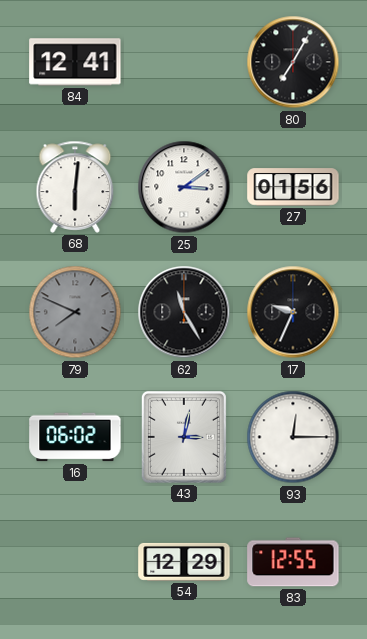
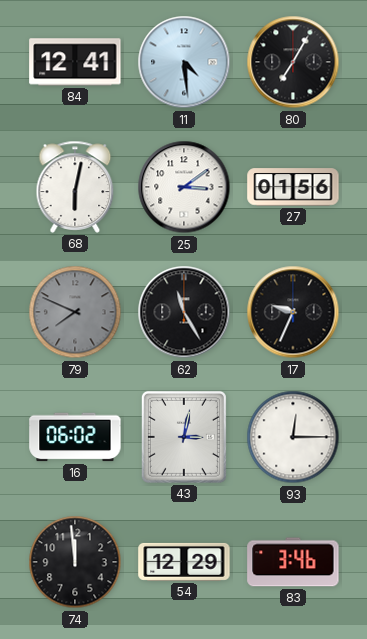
11: none -> 4:29 (184, 62)
68: 6:01 -> 6:02 (75, 187)
74: none -> 11:59 (75, 562)
83: 12:55 -> 3:46 (293, 562)
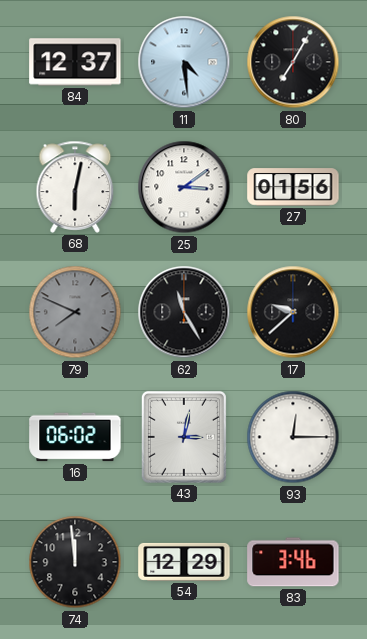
84: 12:41 -> 12:37 (75, 62)
17: 9:34 -> 9:38 (293, 312)
